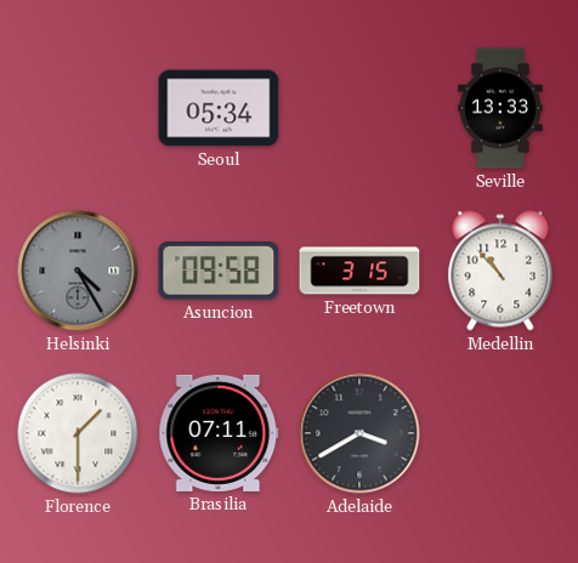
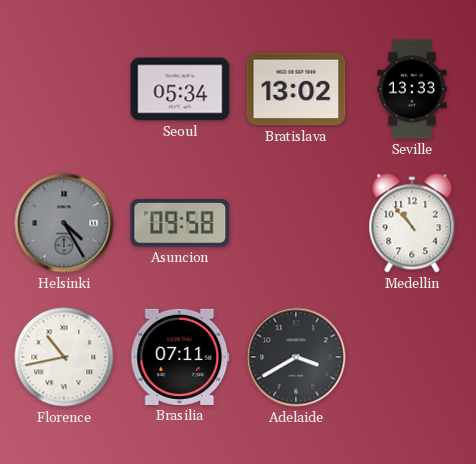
Bratislava: none -> 13:02 (296, 89)
Freetown: 3:15 -> none (359, 271)
Florence: 1:30 -> 10:43 (64, 357)
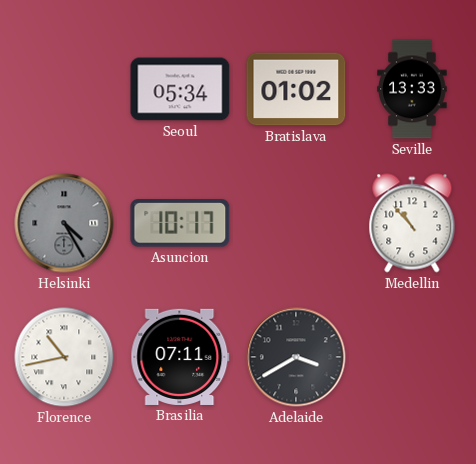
Bratislava: 13:02 -> 01:02 (296, 89)
Asuncion: 09:58 -> 10:17 (180, 224)
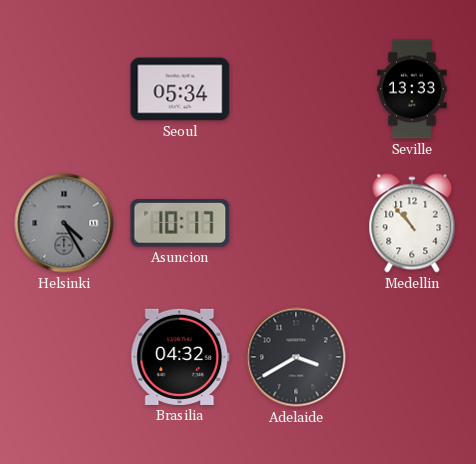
Bratislava: 01:02 -> none (296, 89)
Florence: 10:43 -> none (64, 357)
Brasilia: 07:11 -> 04:32 (180, 357)
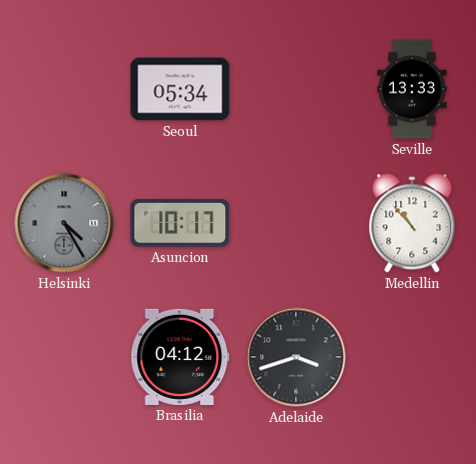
Brasilia: 04:32 -> 04:12 (180, 357)
Adelaide: 3:40 -> 3:42 (296, 357)
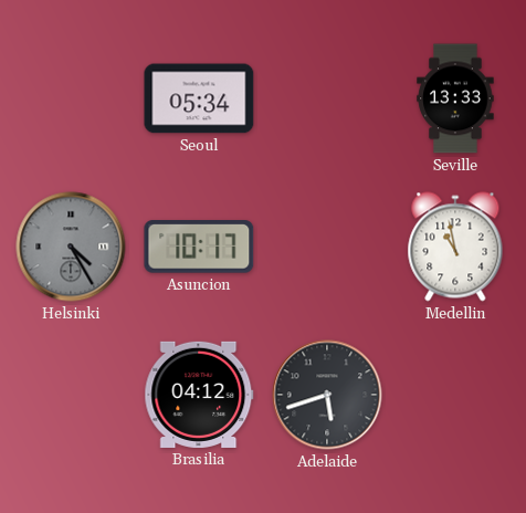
Medellin: 10:53 -> 10:58 (455, 247)
Adelaide: 3:42 -> 5:42 (327, 395)
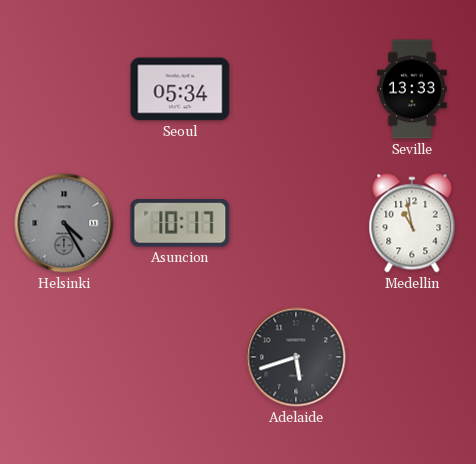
Brasilia: 04:12 -> none (199, 395)
